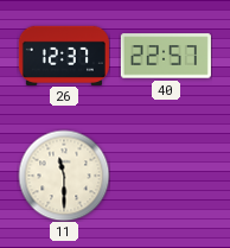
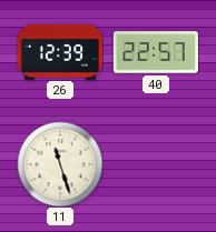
26: 12:37 -> 12:39 (60, 51)
11: 11:30 -> 11:27 (60, 164)
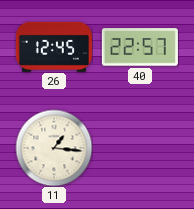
26: 12:39 -> 12:45 (54, 46)
11: 11:27 -> 1:16 (54, 148)
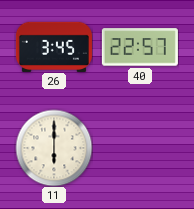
26: 12:45 -> 3:45 (54, 46)
11: 1:16 -> 6:00 (54, 148)
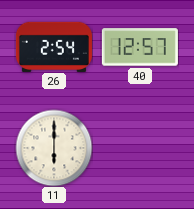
26: 3:45 -> 2:54 (54, 46)
40: 22:57 -> 12:57 (140, 47)
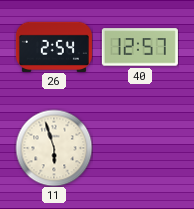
11: 6:00 -> 5:57 (54, 148)
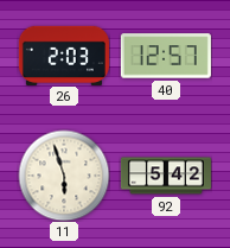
26: 2:54 -> 2:03 (64, 55)
92: none -> 5:42 (166, 176)
